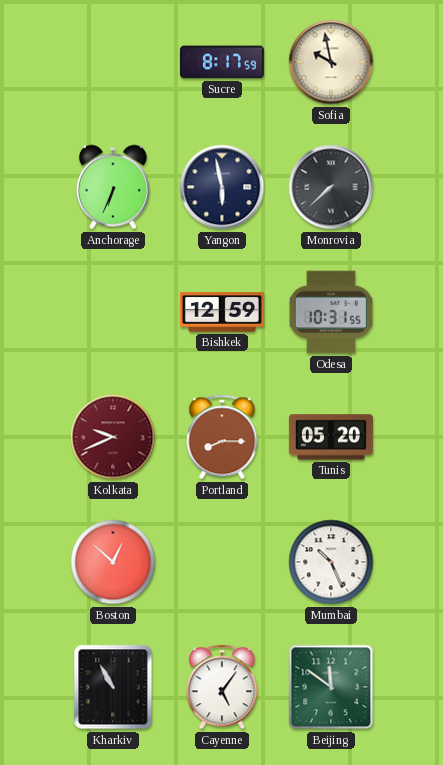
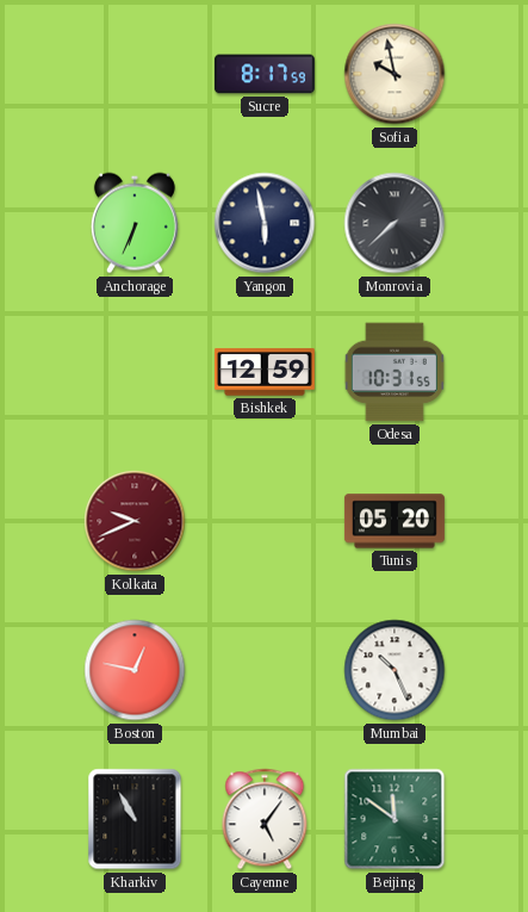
Portland: 8:15 -> none (222, 437)
Boston: 12:52 -> 12:47 (135, 670)
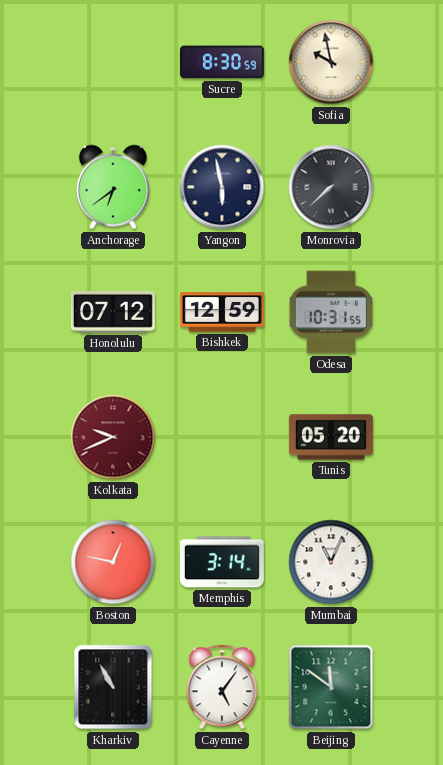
Sucre: 8:17 -> 8:30 (222, 62)
Anchorage: 6:34 -> 6:39 (113, 187)
Honolulu: none -> 07:12 (113, 312)
Memphis: none -> 3:14 (222, 562)
Mumbai: 10:26 -> 11:04 (331, 562)
